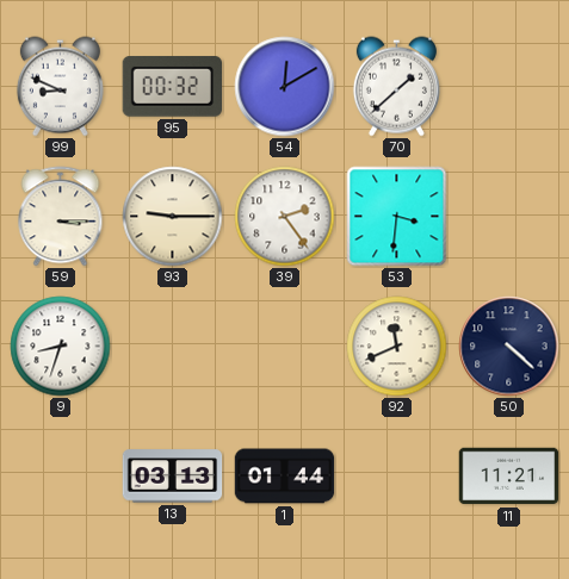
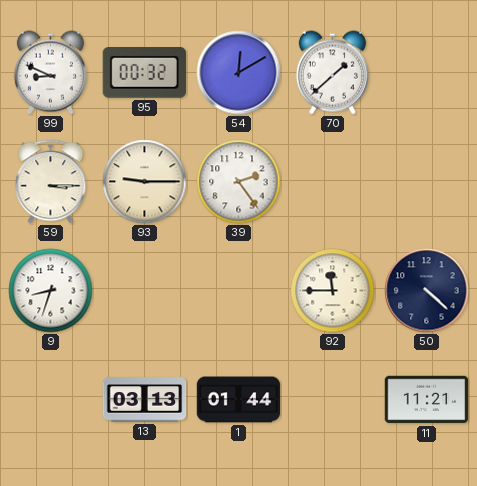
53: 3:31 -> none (397, 217)
92: 11:41 -> 11:45 (333, 291)
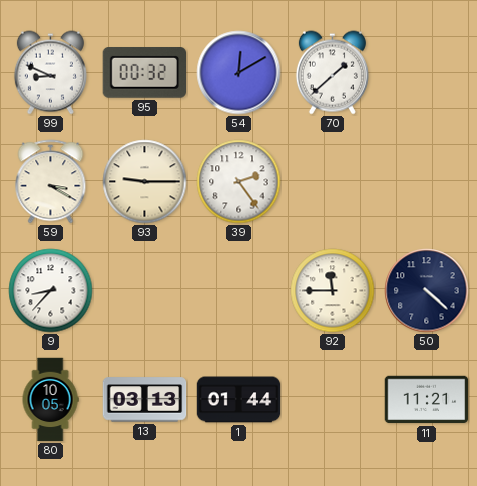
59: 3:15 -> 3:20 (51, 182)
9: 8:33 -> 8:37 (51, 291)
80: none -> 10:05 (50, 400)
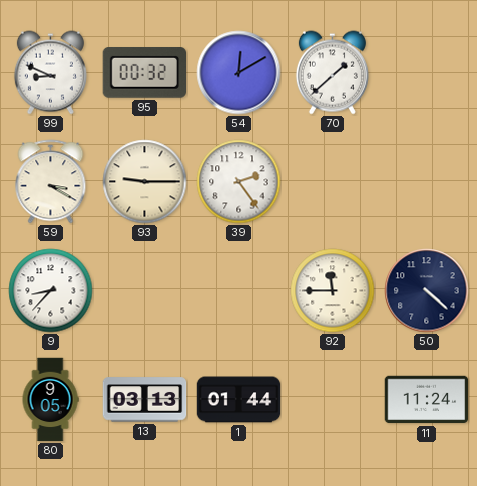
80: 10:05 -> 9:05 (50, 400)
11: 11:21 -> 11:24 (427, 400)
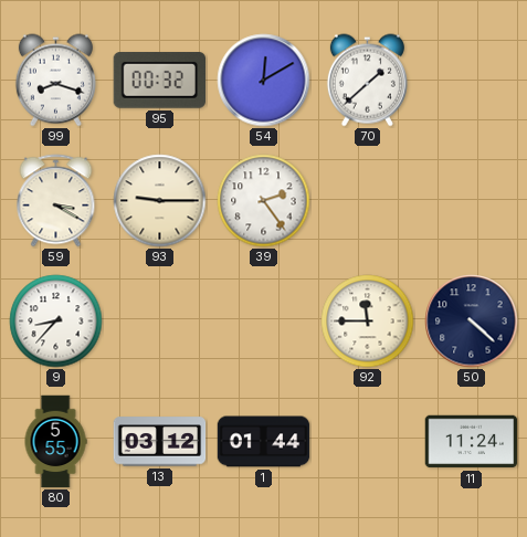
99: 8:49 -> 8:18 (55, 81)
80: 9:05 -> 5:55 (55, 442)
13: 03:13 -> 03:12 (160, 442)
